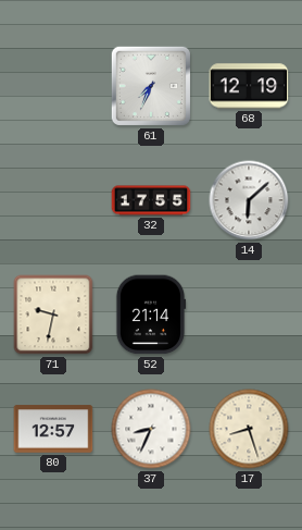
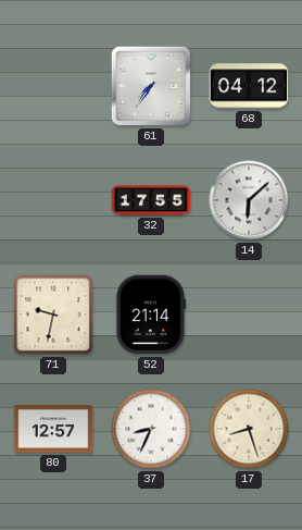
61: 7:34 -> 7:36 (151, 86)
68: 12:19 -> 04:12 (249, 86)
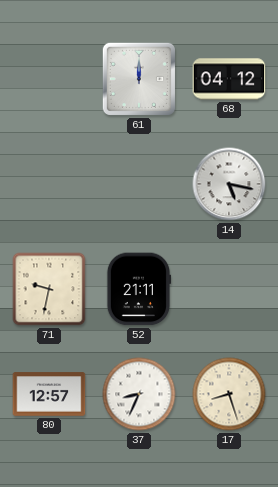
61: 7:36 -> 12:00 (139, 79)
32: 17:55 -> none (151, 200)
14: 6:08 -> 5:17 (229, 184)
52: 21:14 -> 21:11 (139, 289)
